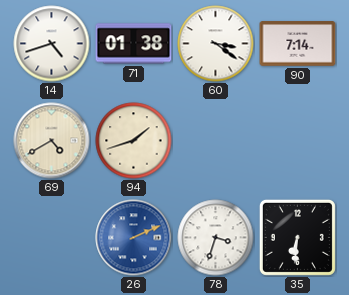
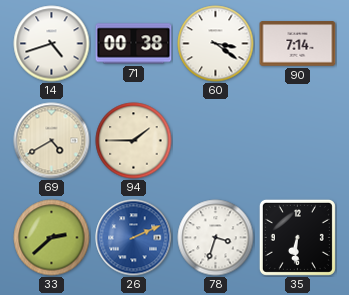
71: 01:38 -> 00:38 (134, 44)
94: 1:42 -> 1:45 (134, 141)
33: none -> 2:38 (52, 238)
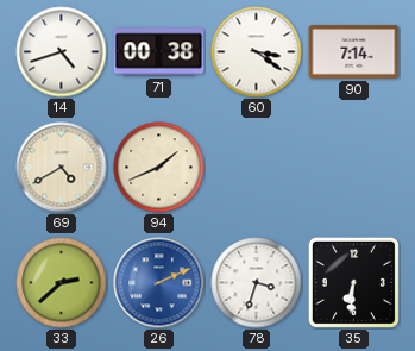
94: 1:45 -> 1:41 (159, 168)
